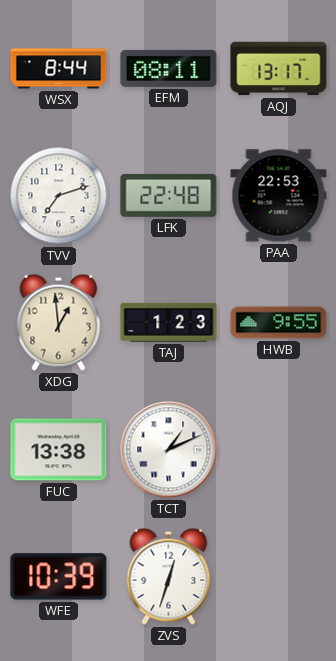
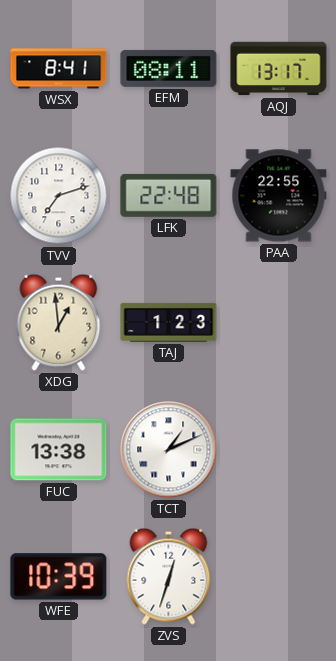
WSX: 8:44 -> 8:41 (59, 69)
PAA: 22:53 -> 22:55 (279, 196)
HWB: 9:55 -> none (279, 323)
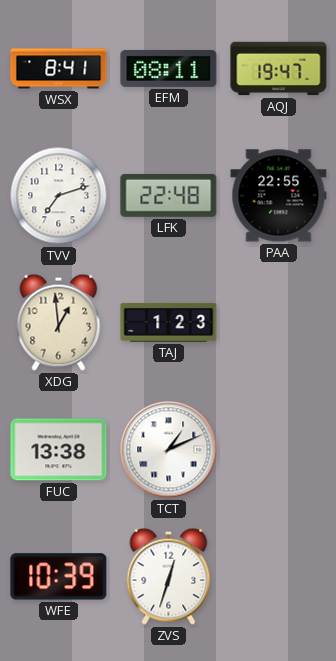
AQJ: 13:17 -> 19:47 (279, 69)
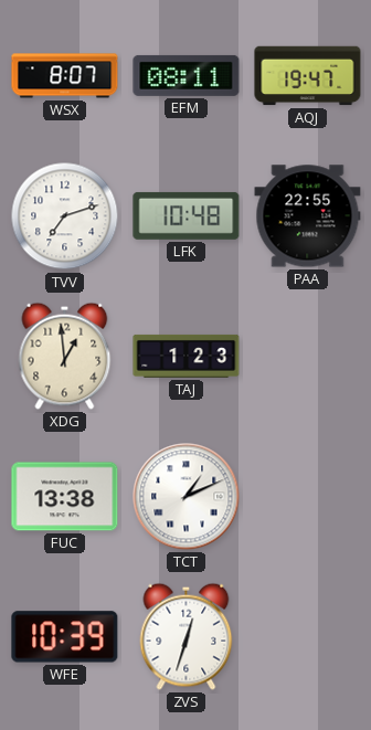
WSX: 8:41 -> 8:07 (65, 76)
LFK: 22:48 -> 10:48 (187, 215)
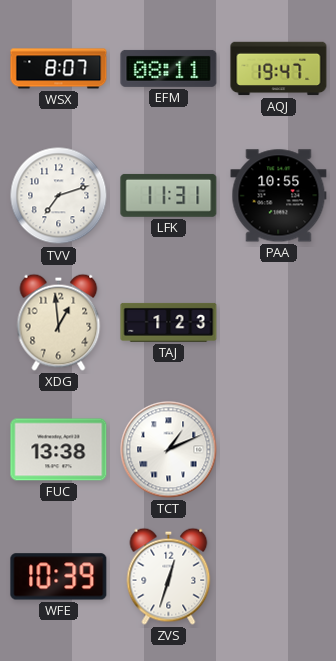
LFK: 10:48 -> 11:31 (169, 195)
PAA: 22:55 -> 10:55 (279, 196)
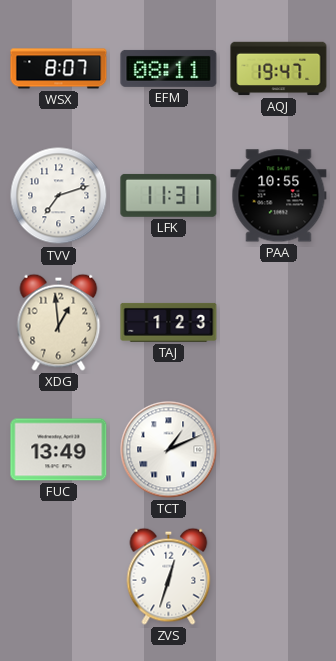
FUC: 13:38 -> 13:49 (59, 450)
WFE: 10:39 -> none (59, 577)
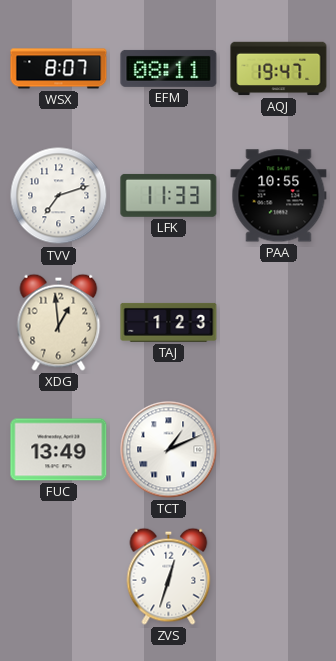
LFK: 11:31 -> 11:33 (169, 195)
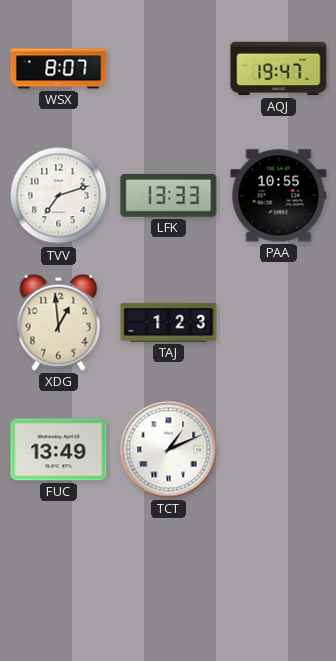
EFM: 08:11 -> none (169, 68)
LFK: 11:33 -> 13:33 (169, 195)
ZVS: 12:33 -> none (169, 576)
